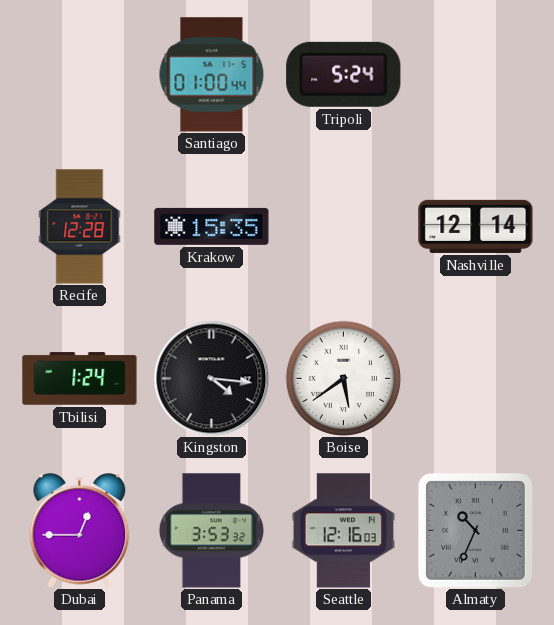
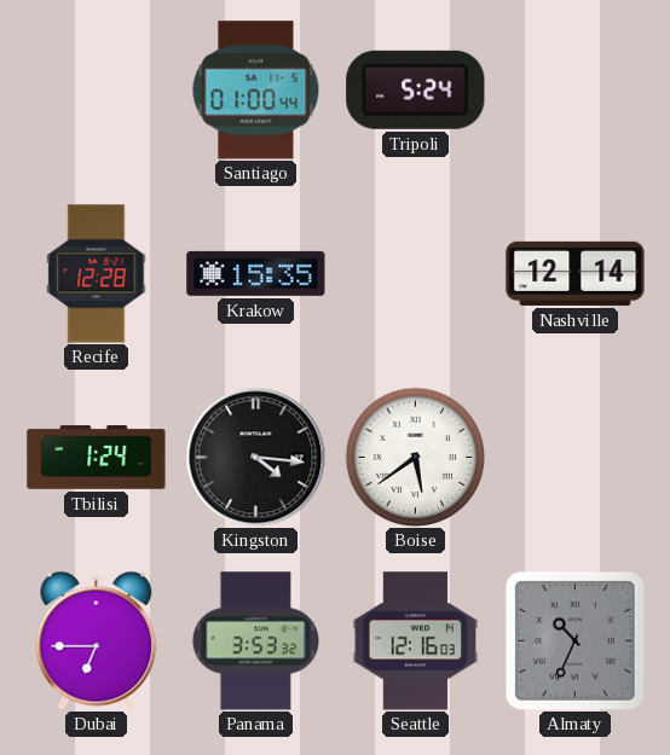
Dubai: 12:45 -> 6:45 (97, 640)
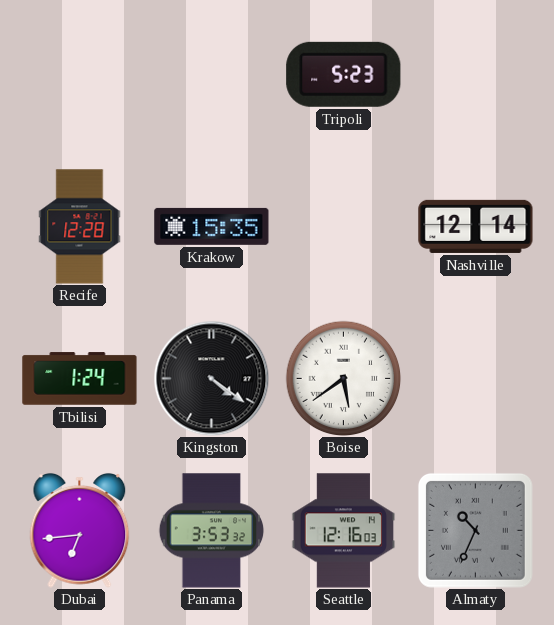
Santiago: 01:00 -> none (256, 91)
Tripoli: 5:24 -> 5:23 (344, 74)
Kingston: 4:16 -> 4:21 (211, 378)
Dubai: 6:45 -> 6:44 (80, 530)
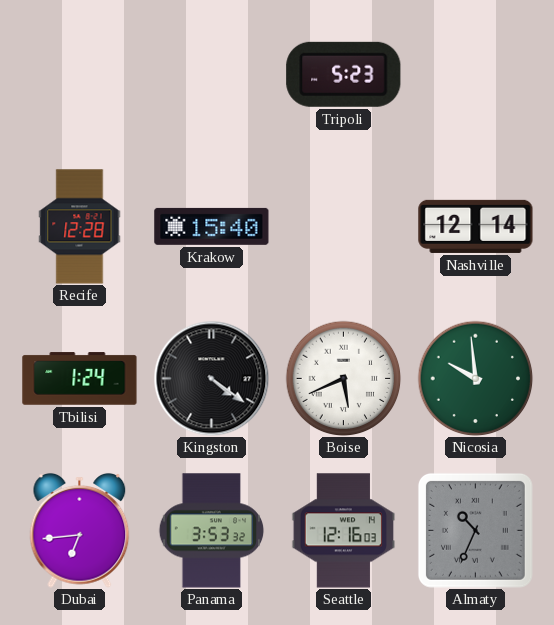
Krakow: 15:35 -> 15:40 (212, 226)
Boise: 5:39 -> 5:41 (343, 378)
Nicosia: none -> 9:59 (475, 378)
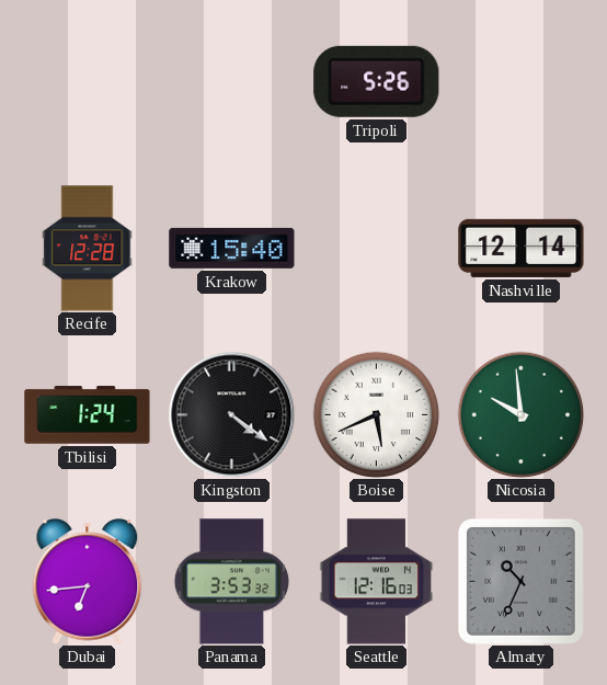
Tripoli: 5:23 -> 5:26 (377, 81)
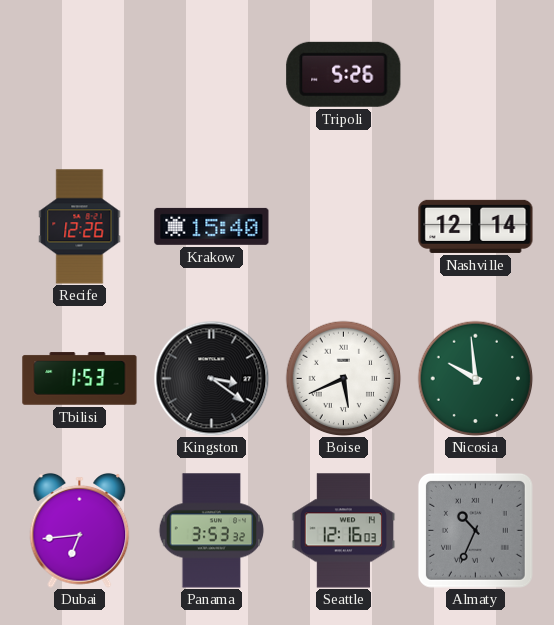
Recife: 12:28 -> 12:26 (80, 227)
Tbilisi: 1:24 -> 1:53 (80, 379)
Kingston: 4:21 -> 3:21 (211, 378)
